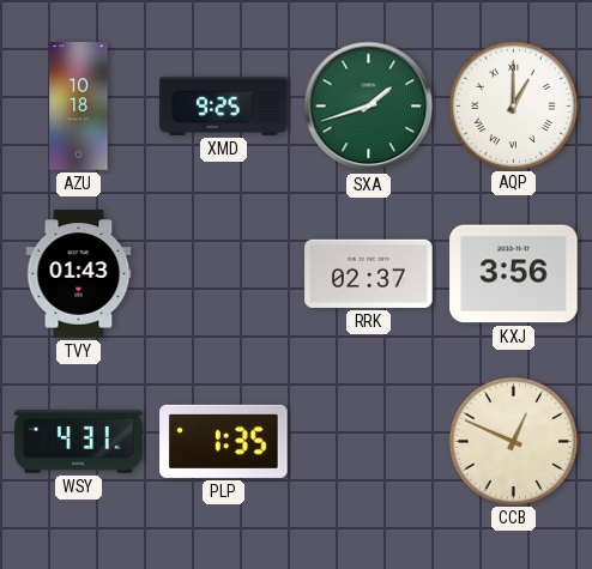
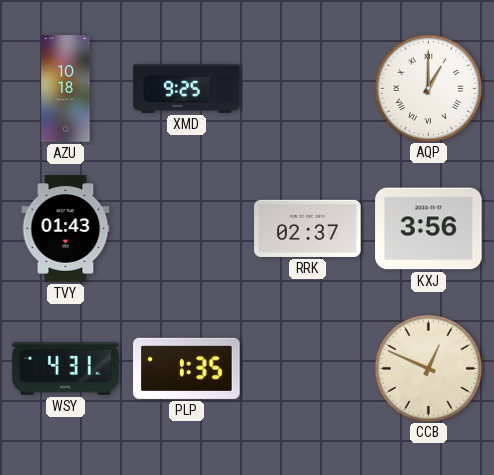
SXA: 1:42 -> none (369, 107)
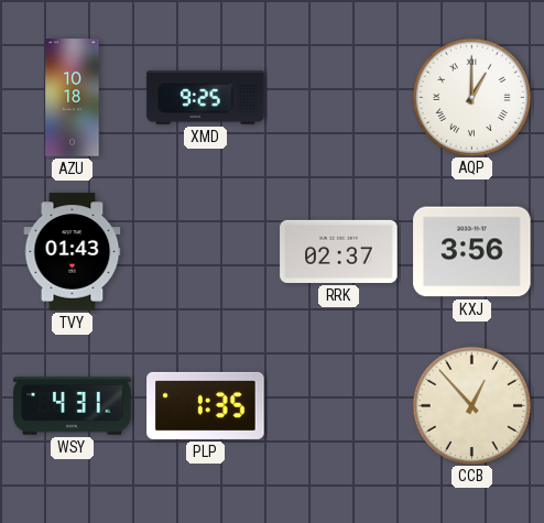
CCB: 12:49 -> 12:53 (471, 405)
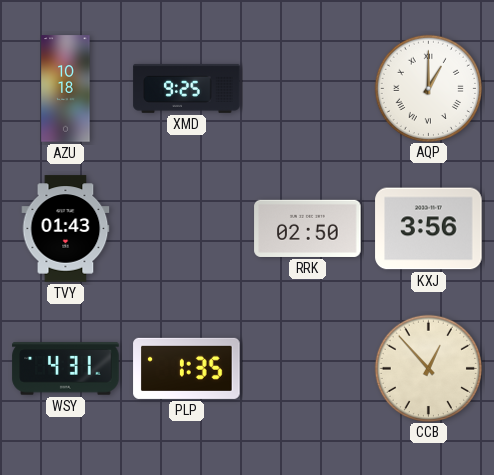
RRK: 02:37 -> 02:50 (308, 228)
